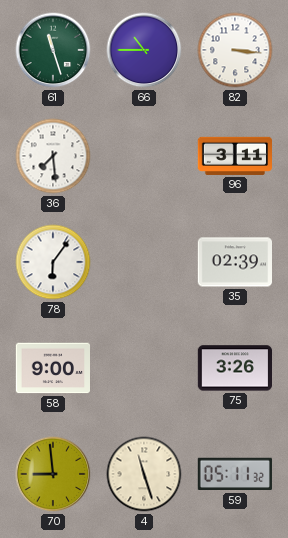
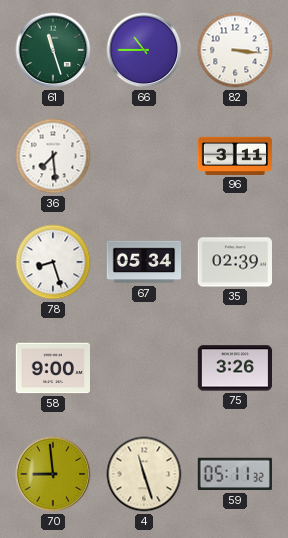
78: 6:06 -> 8:27 (53, 262)
67: none -> 05:34 (144, 262)
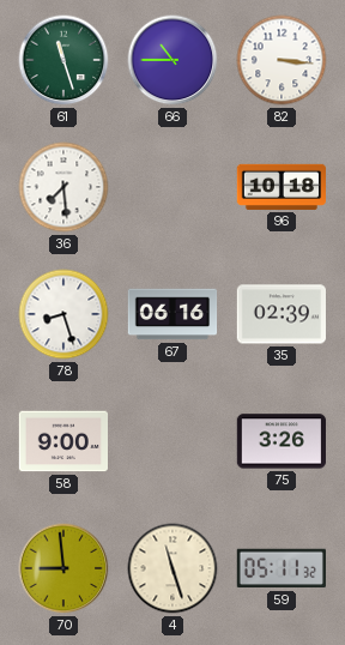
96: 3:11 -> 10:18 (282, 187)
67: 05:34 -> 06:16 (172, 314)
